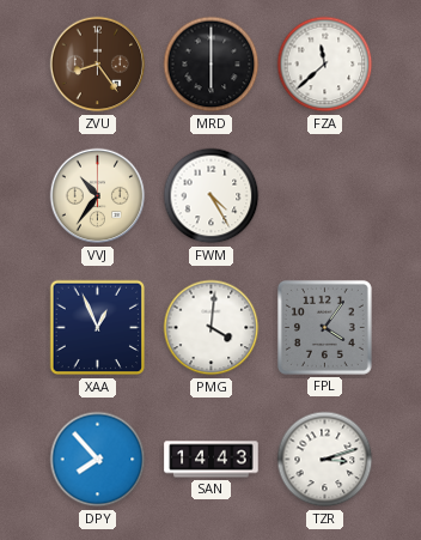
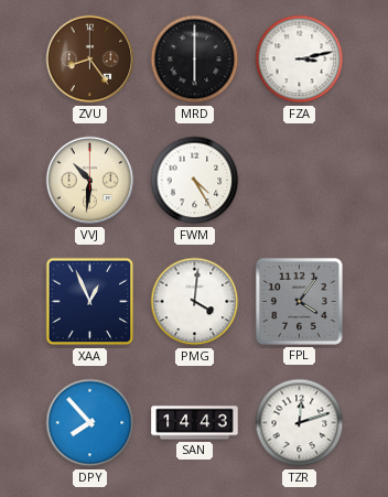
FZA: 11:38 -> 3:13 (300, 60)
VVJ: 10:36 -> 10:31 (90, 181)
TZR: 3:12 -> 12:12 (300, 423)
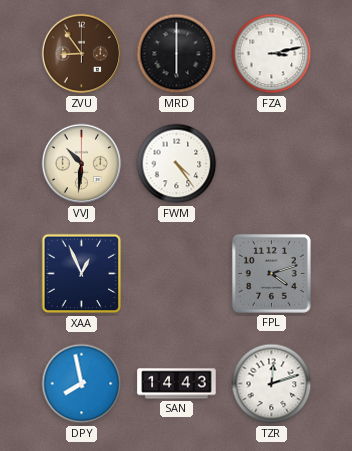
ZVU: 8:24 -> 8:54 (82, 54)
FWM: 4:25 -> 4:24 (177, 164)
PMG: 4:01 -> none (195, 302)
FPL: 4:06 -> 4:12 (271, 273)
DPY: 7:53 -> 7:58 (82, 384)
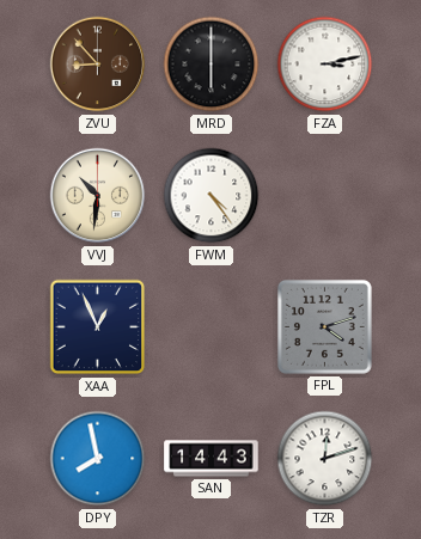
ZVU: 8:54 -> 8:53 (98, 65)
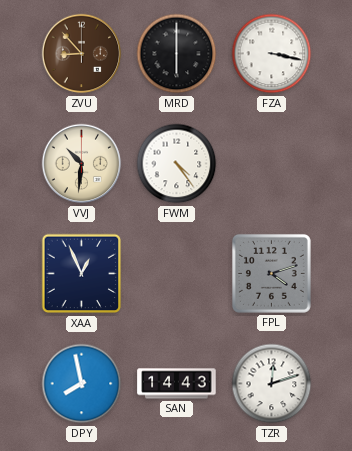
FZA: 3:13 -> 3:17 (272, 54)
